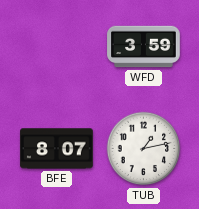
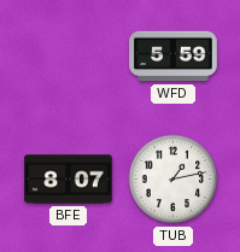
WFD: 3:59 -> 5:59 (174, 57)
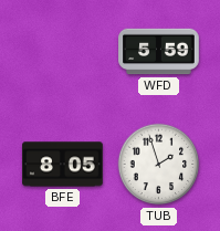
BFE: 8:07 -> 8:05 (63, 165)
TUB: 1:13 -> 1:57 (159, 165)
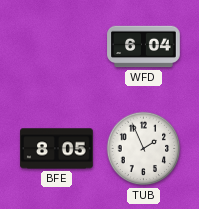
WFD: 5:59 -> 6:04 (144, 47)
TUB: 1:57 -> 1:56 (144, 149)
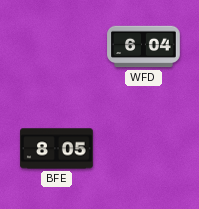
TUB: 1:56 -> none (144, 149)
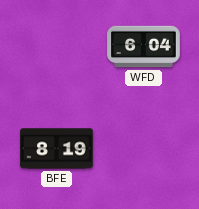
BFE: 8:05 -> 8:19 (57, 149)
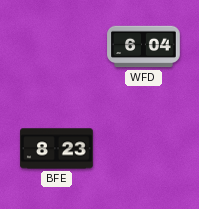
BFE: 8:19 -> 8:23 (57, 149)
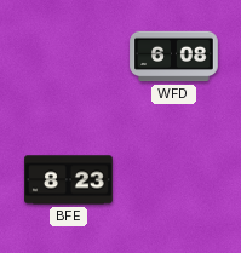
WFD: 6:04 -> 6:08 (174, 57)
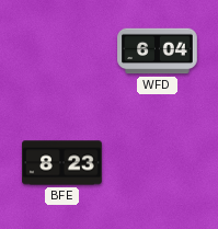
WFD: 6:08 -> 6:04 (158, 51)
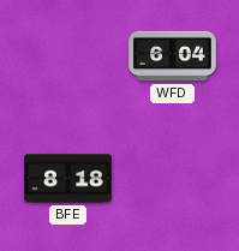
BFE: 8:23 -> 8:18 (68, 179)
